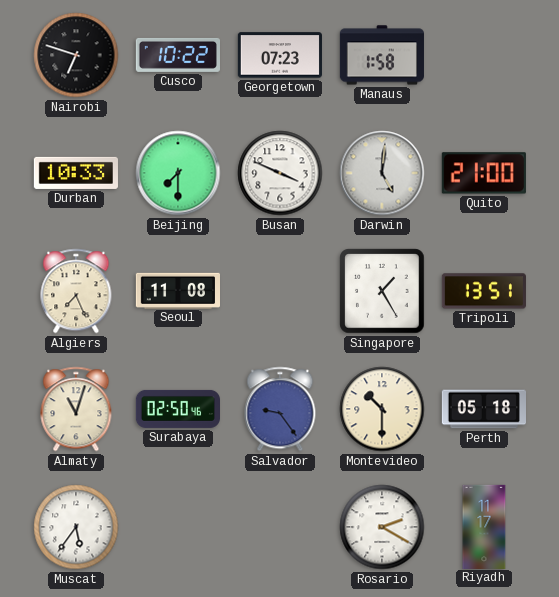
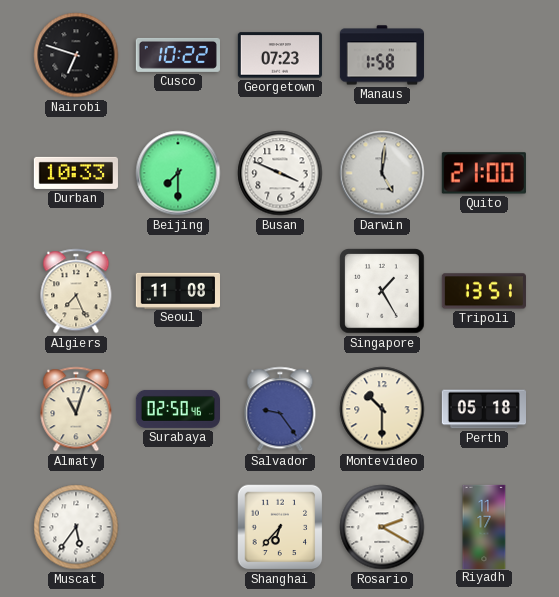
Shanghai: none -> 6:37 (280, 527)
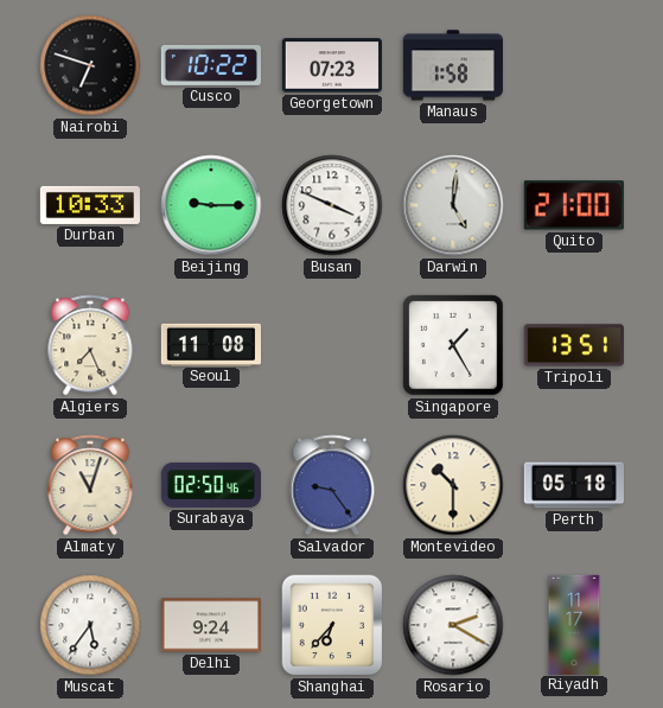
Beijing: 7:30 -> 9:15 (211, 205)
Delhi: none -> 9:24 (211, 625)
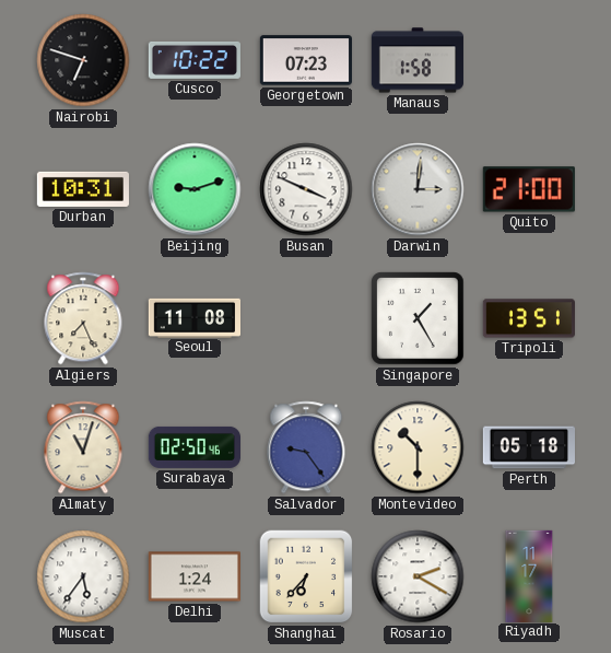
Durban: 10:33 -> 10:31 (83, 189)
Beijing: 9:15 -> 9:12 (195, 189)
Darwin: 5:01 -> 3:01 (418, 189)
Delhi: 9:24 -> 1:24 (195, 576)
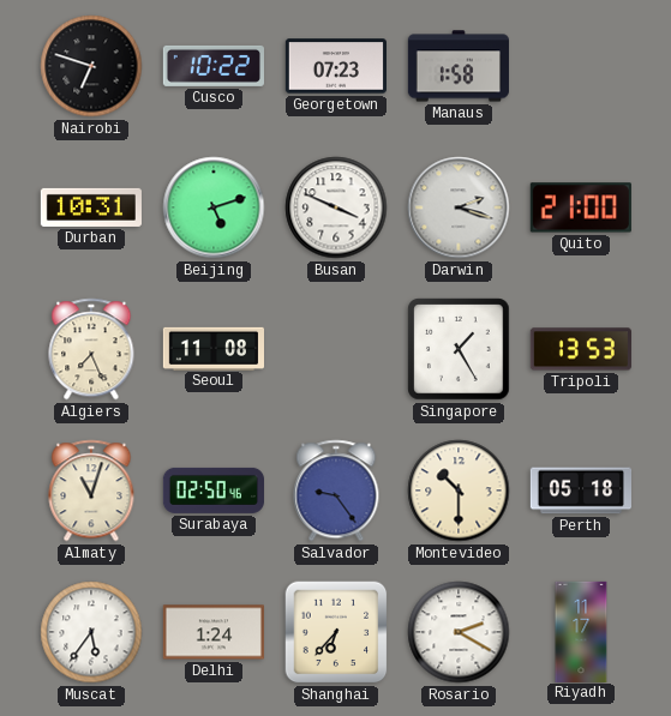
Beijing: 9:12 -> 5:12 (214, 207)
Darwin: 3:01 -> 2:18 (459, 207)
Tripoli: 13:51 -> 13:53 (581, 349)
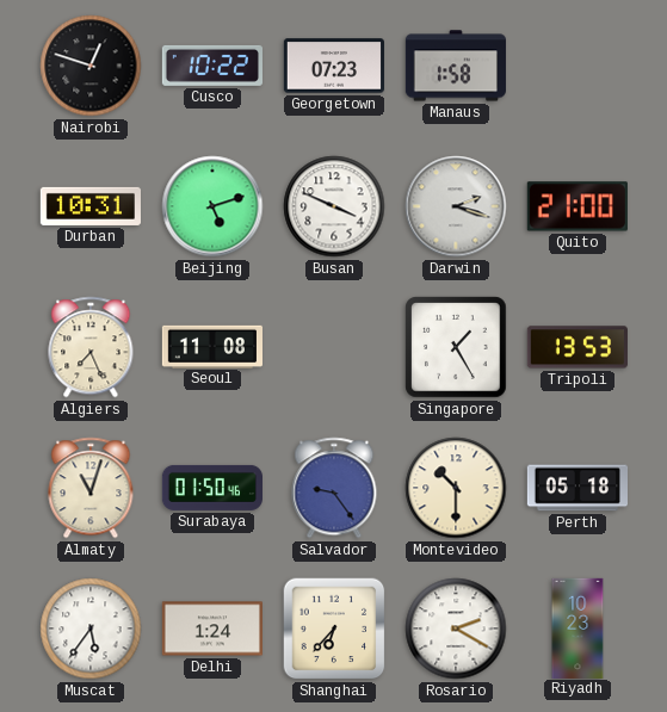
Nairobi: 6:48 -> 12:48 (91, 66)
Surabaya: 02:50 -> 01:50 (211, 488)
Riyadh: 11:17 -> 10:23 (578, 627)
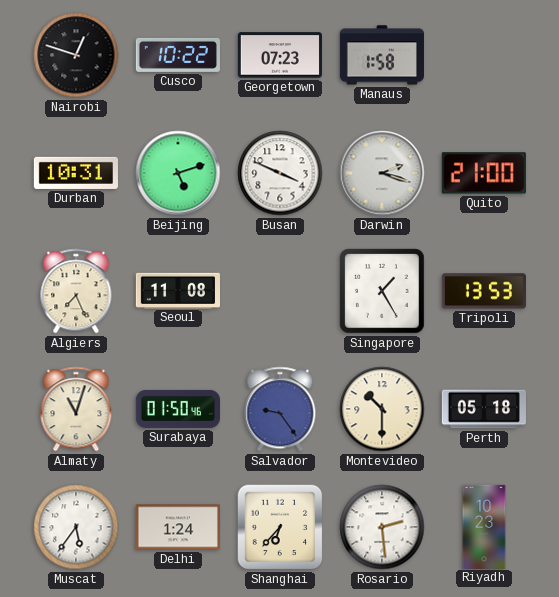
Rosario: 2:20 -> 2:29 (382, 527)
